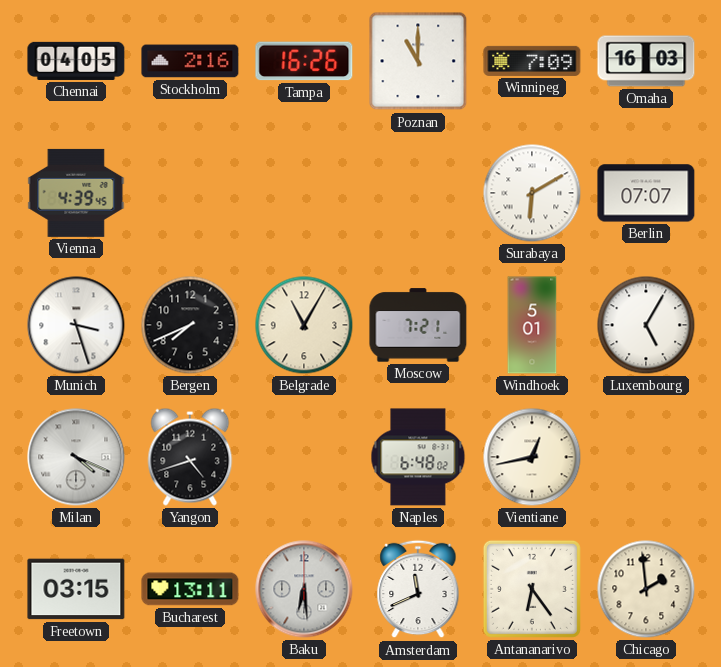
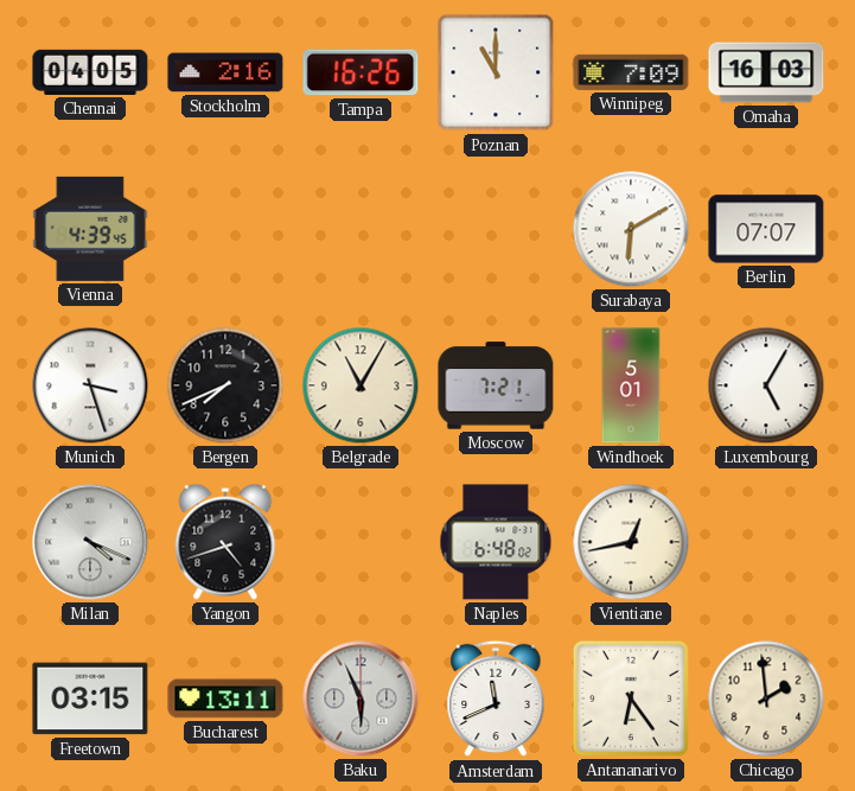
Baku: 6:29 -> 5:56 (360, 698)
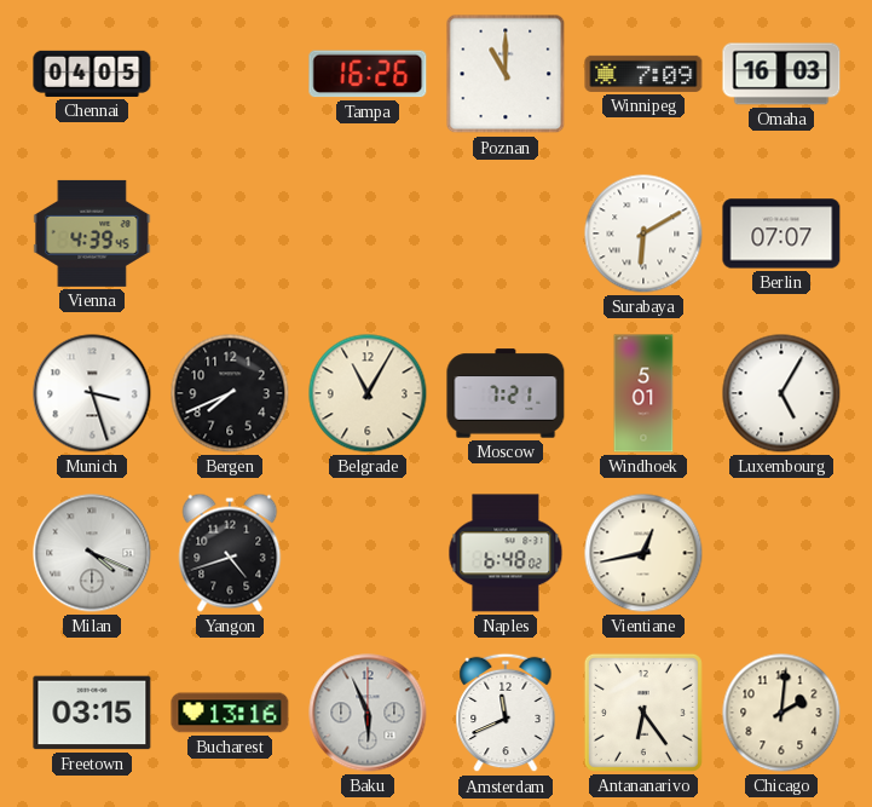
Stockholm: 2:16 -> none (225, 72)
Bucharest: 13:11 -> 13:16 (230, 713)
Chicago: 1:59 -> 2:01 (781, 713)
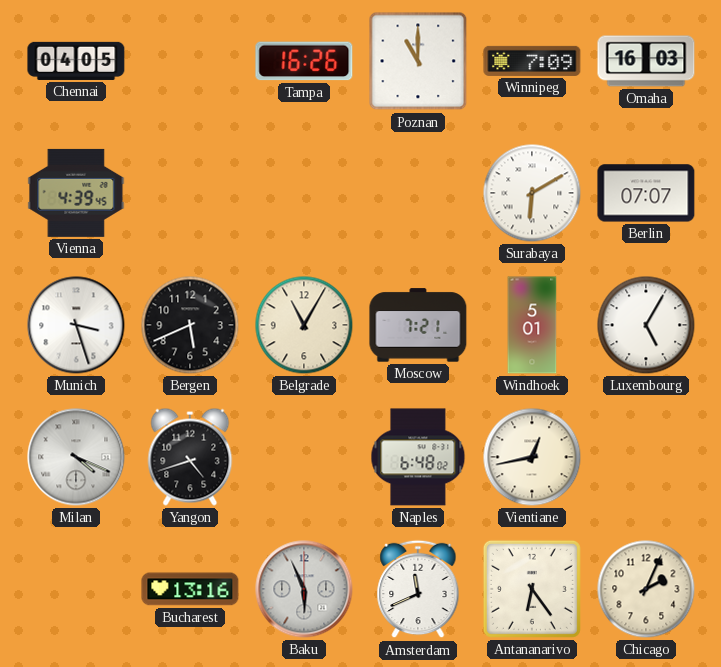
Bergen: 7:41 -> 5:41 (190, 325)
Freetown: 03:15 -> none (92, 713)
Chicago: 2:01 -> 2:04 (646, 589)
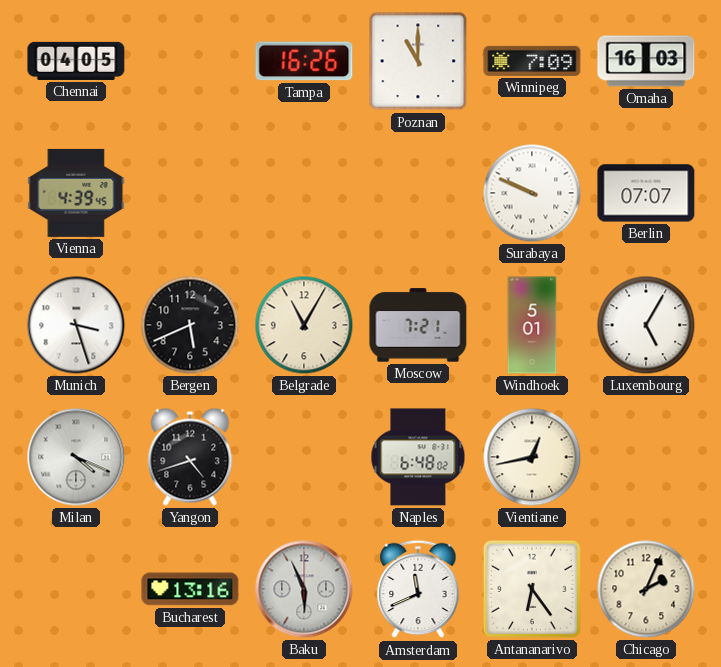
Surabaya: 6:10 -> 9:49 (532, 193)
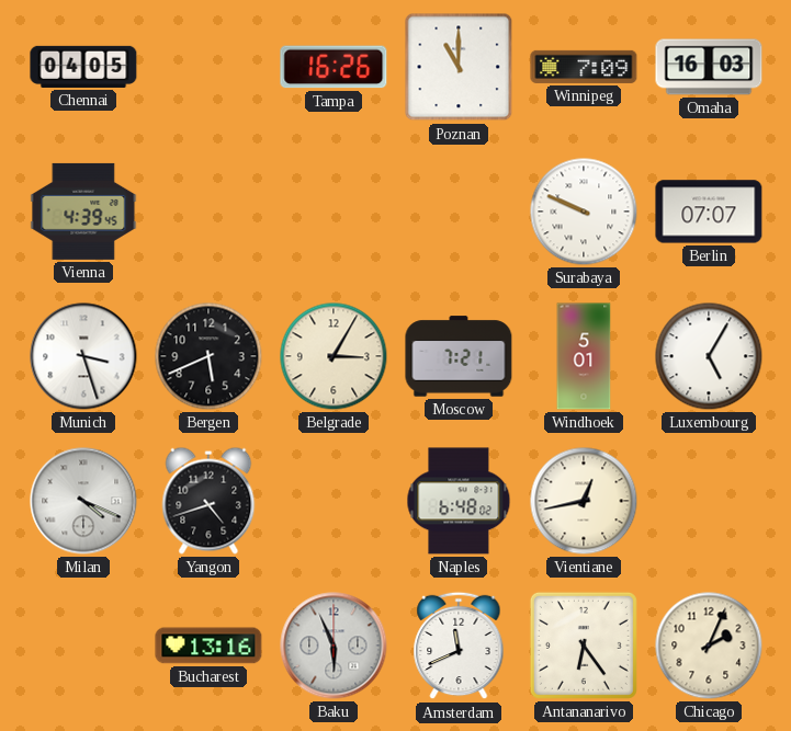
Belgrade: 11:05 -> 3:05 (334, 356)
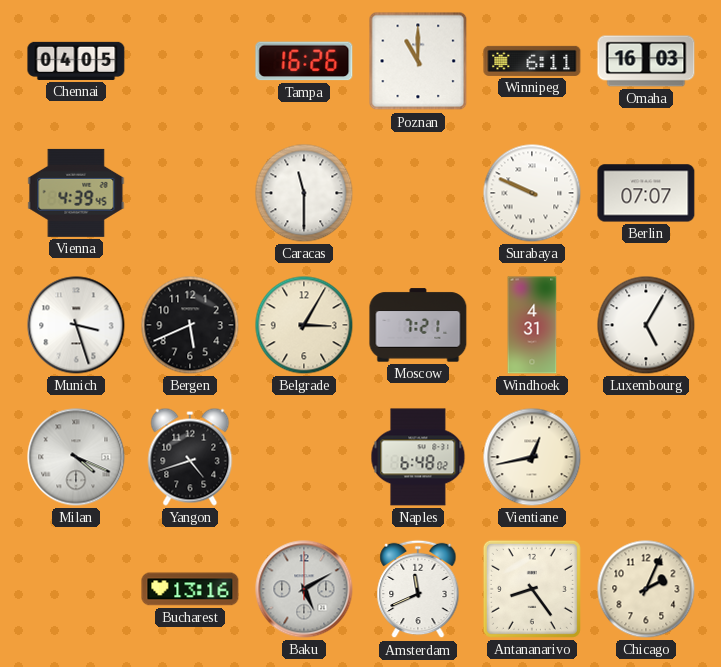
Winnipeg: 7:09 -> 6:11 (532, 61)
Caracas: none -> 11:30 (304, 193)
Windhoek: 5:01 -> 4:31 (532, 325)
Baku: 5:56 -> 5:10 (304, 589)
Antananarivo: 6:24 -> 8:24 (532, 589)
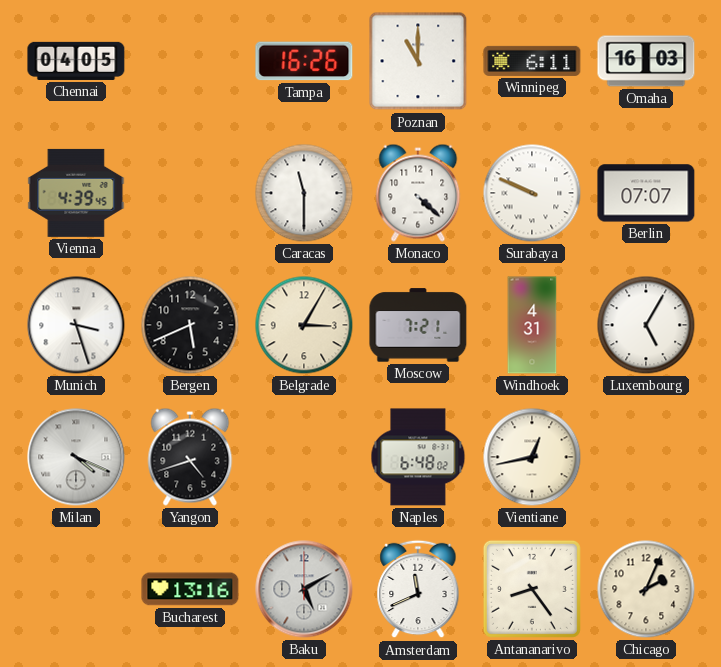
Monaco: none -> 4:22 (418, 193)
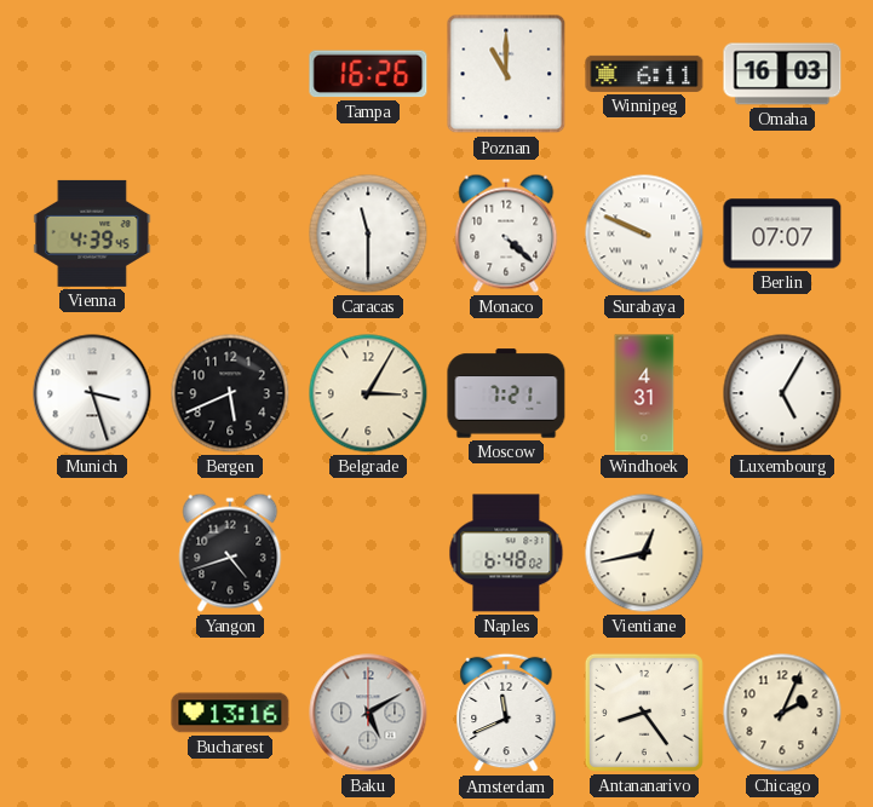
Chennai: 04:05 -> none (76, 61)
Milan: 4:19 -> none (76, 457)
